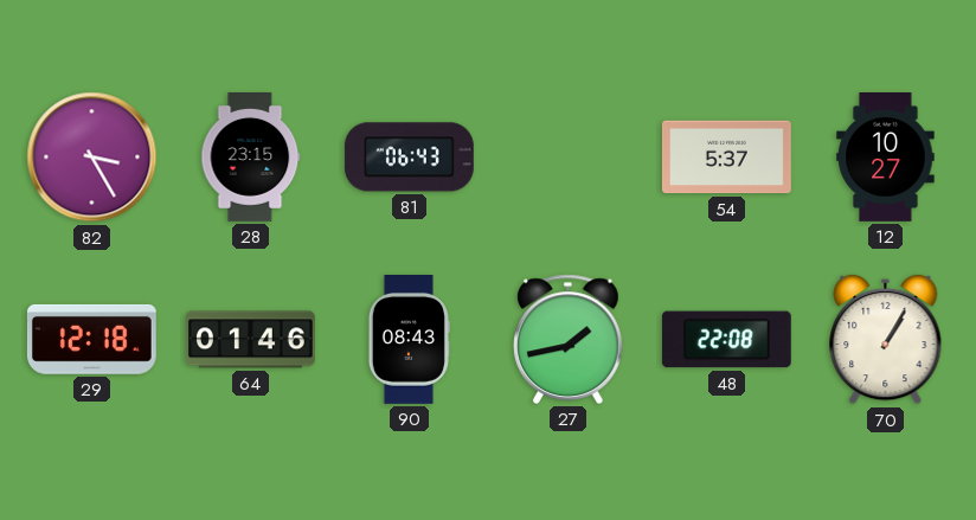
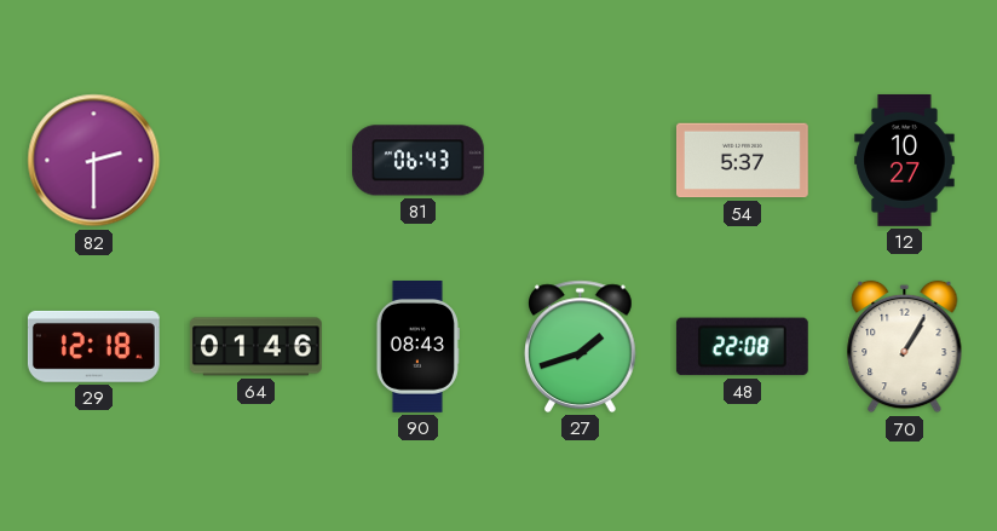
82: 3:25 -> 2:30 (94, 161)
28: 23:15 -> none (251, 158)
27: 1:43 -> 1:42 (581, 346)
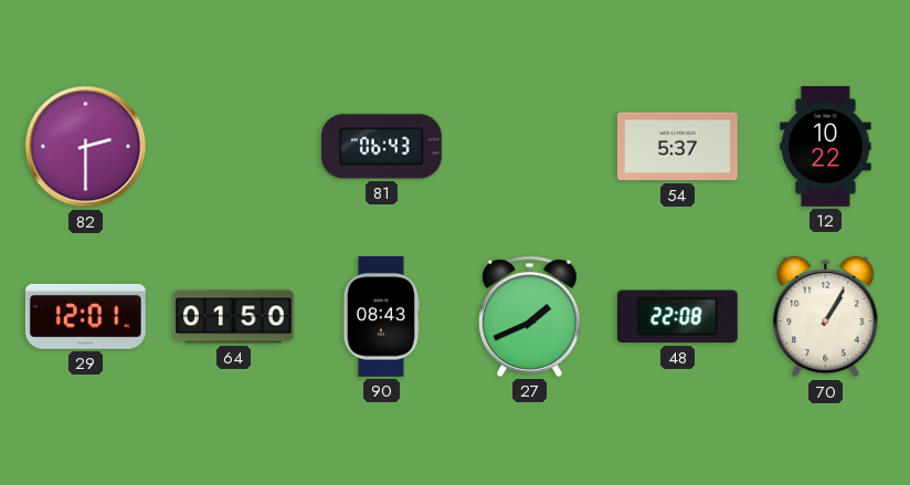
12: 10:27 -> 10:22 (826, 147)
29: 12:18 -> 12:01 (85, 316)
64: 01:46 -> 01:50 (233, 317)
27: 1:42 -> 1:41 (530, 316)
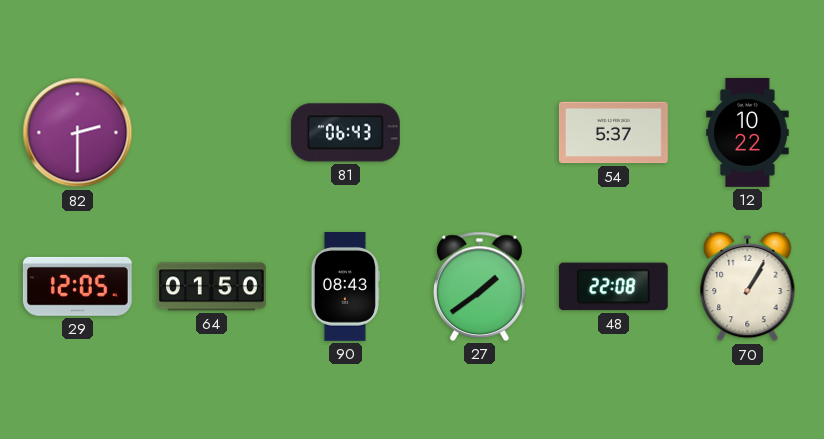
29: 12:01 -> 12:05 (77, 286)
27: 1:41 -> 1:39 (480, 286)
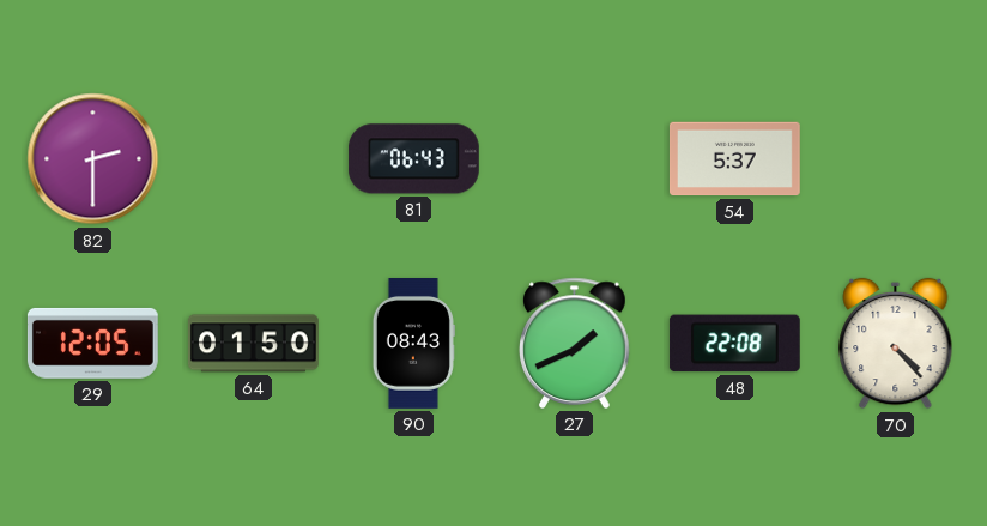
12: 10:22 -> none (748, 133)
27: 1:39 -> 1:41 (575, 343)
70: 1:05 -> 4:23 (896, 344)
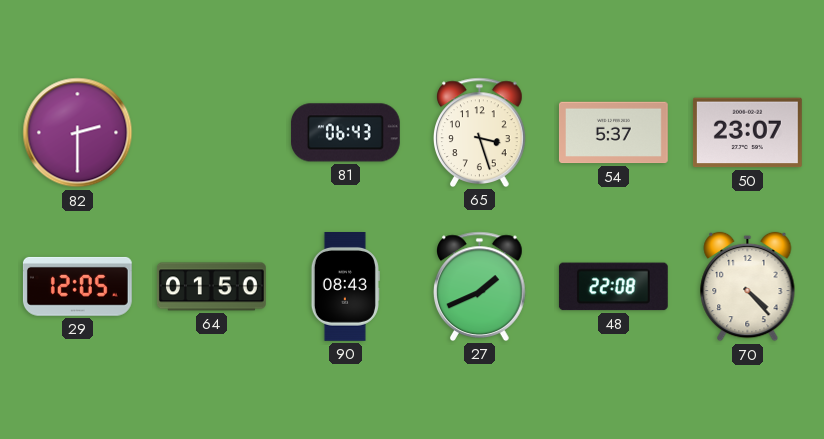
65: none -> 3:27 (480, 132)
50: none -> 23:07 (747, 133)
